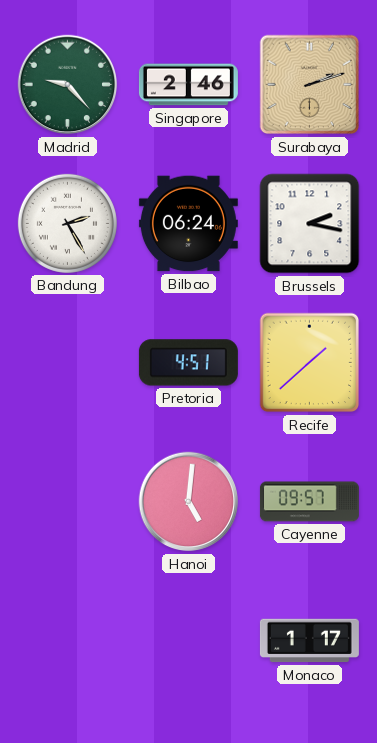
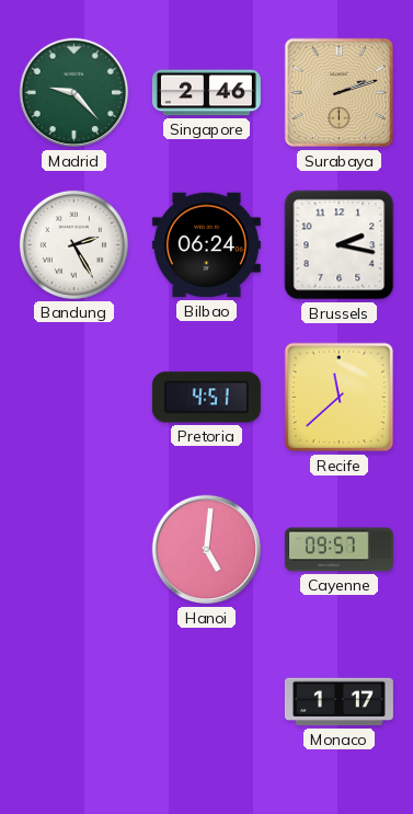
Recife: 1:38 -> 11:38 (340, 398)
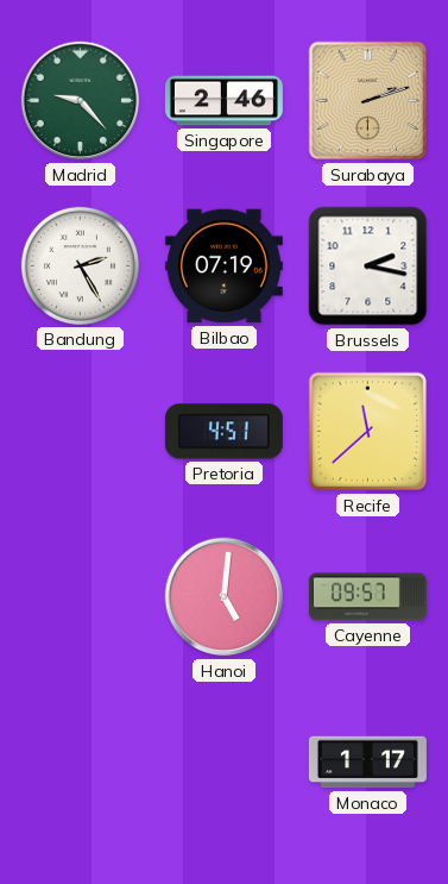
Bilbao: 06:24 -> 07:19 (223, 267)
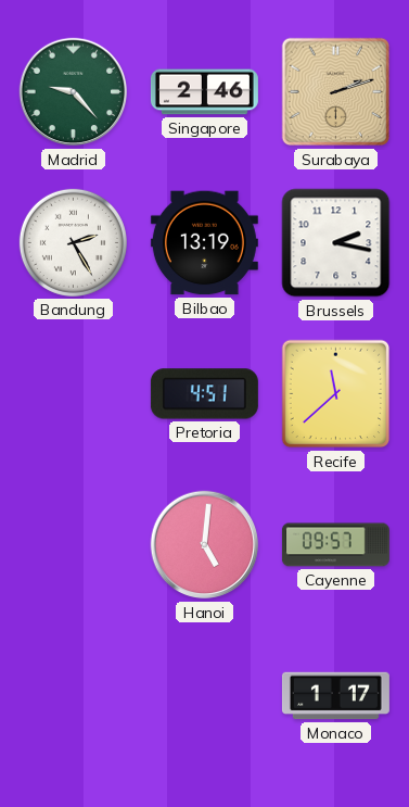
Bilbao: 07:19 -> 13:19 (204, 243)
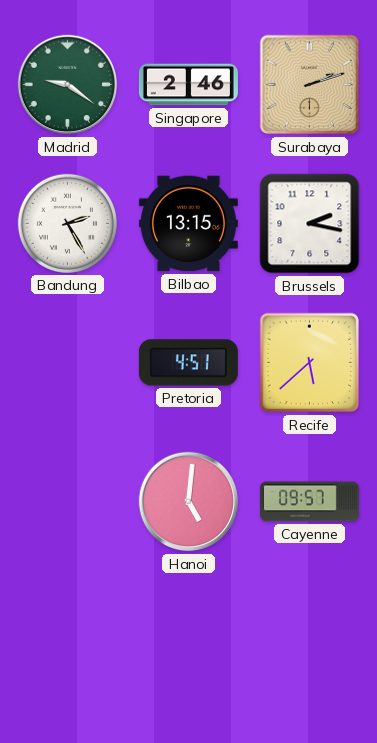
Madrid: 9:23 -> 9:21 (68, 85)
Bilbao: 13:19 -> 13:15 (188, 224)
Recife: 11:38 -> 5:38 (310, 363)
Monaco: 1:17 -> none (335, 696)
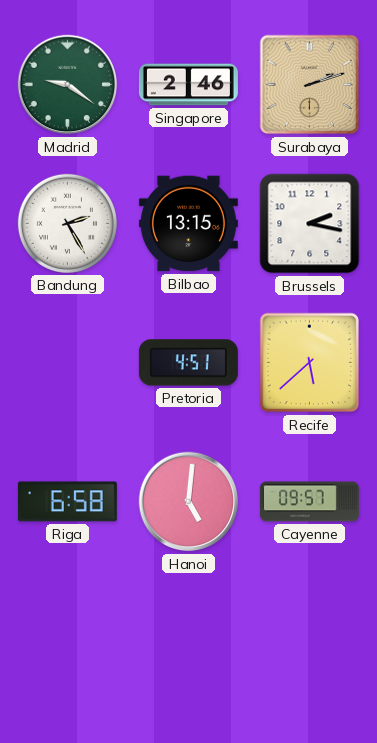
Riga: none -> 6:58 (67, 502)
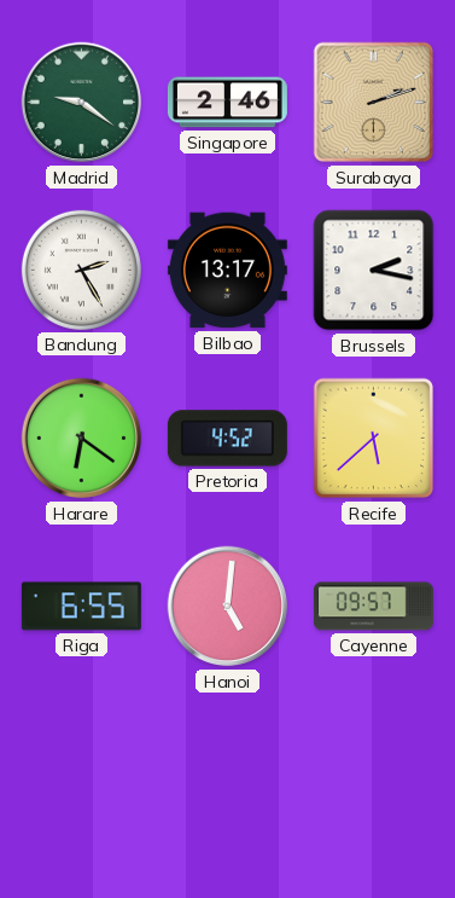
Bilbao: 13:15 -> 13:17 (227, 271)
Harare: none -> 6:21 (82, 439)
Pretoria: 4:51 -> 4:52 (227, 439)
Riga: 6:58 -> 6:55 (81, 607)
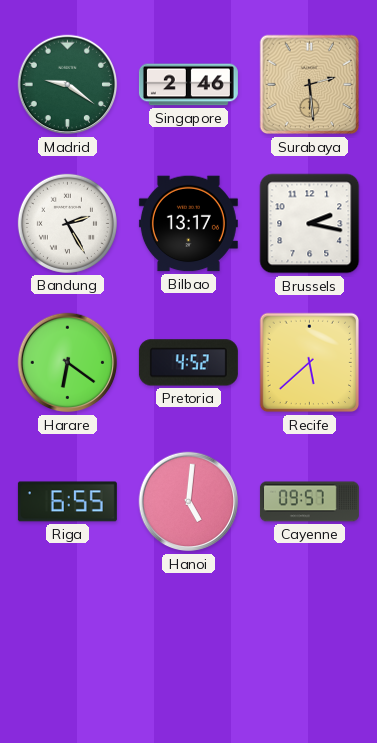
Surabaya: 2:12 -> 2:29 (310, 85)
